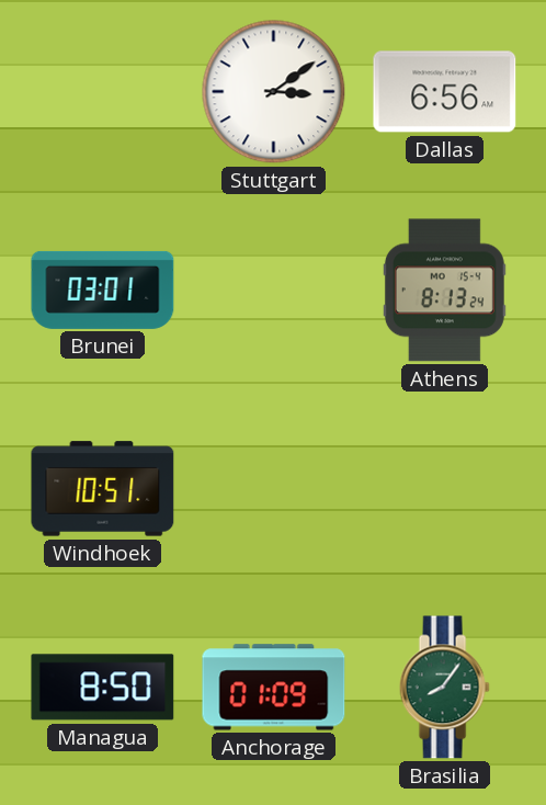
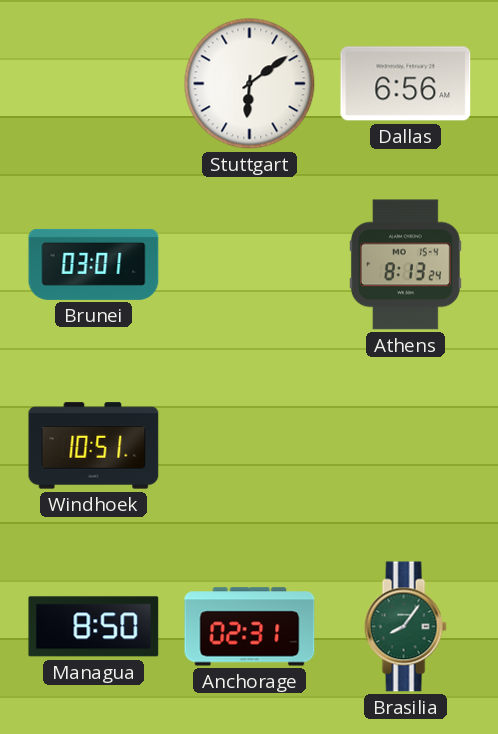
Stuttgart: 3:09 -> 6:09 (250, 84)
Anchorage: 01:09 -> 02:31 (250, 627)
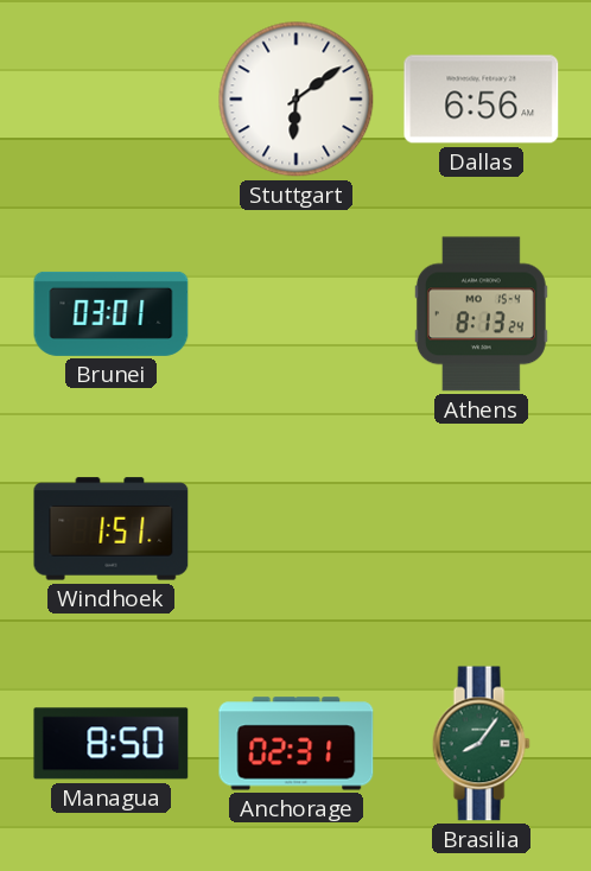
Windhoek: 10:51 -> 1:51 (112, 529)
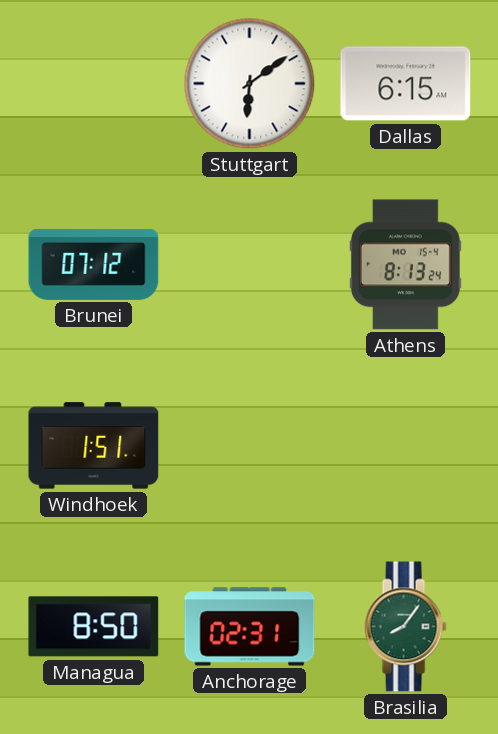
Dallas: 6:56 -> 6:15 (406, 84)
Brunei: 03:01 -> 07:12 (94, 264)
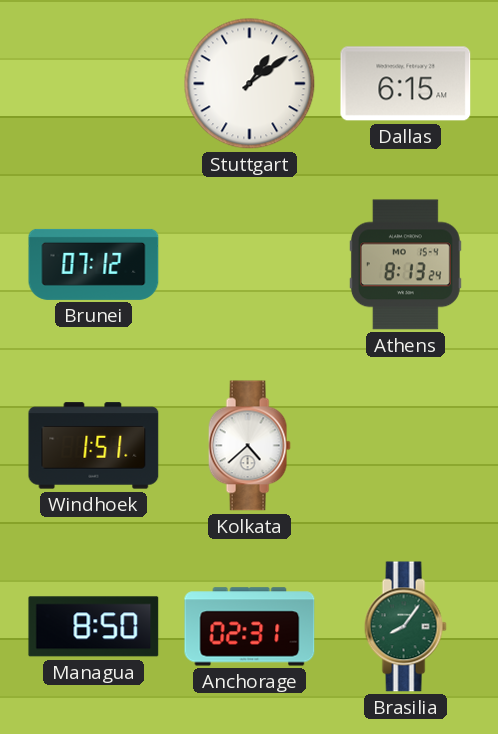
Stuttgart: 6:09 -> 1:09 (250, 84)
Kolkata: none -> 4:38 (249, 446)
